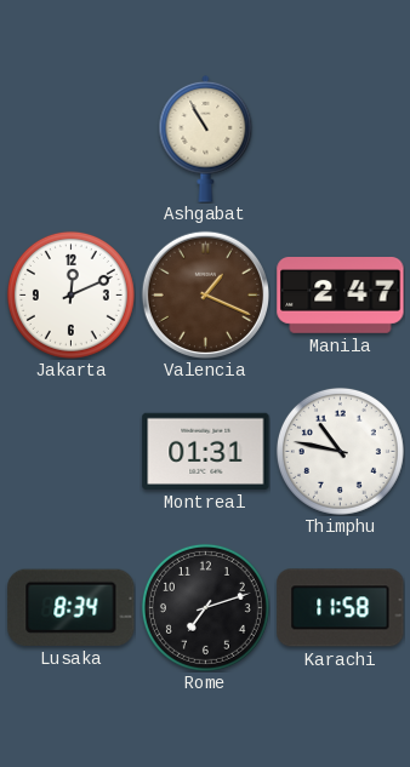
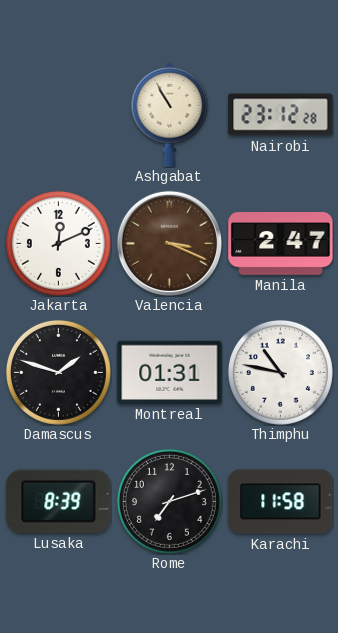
Nairobi: none -> 23:12 (281, 115)
Valencia: 1:19 -> 3:19 (169, 243)
Damascus: none -> 1:48 (58, 372)
Lusaka: 8:34 -> 8:39 (59, 501)
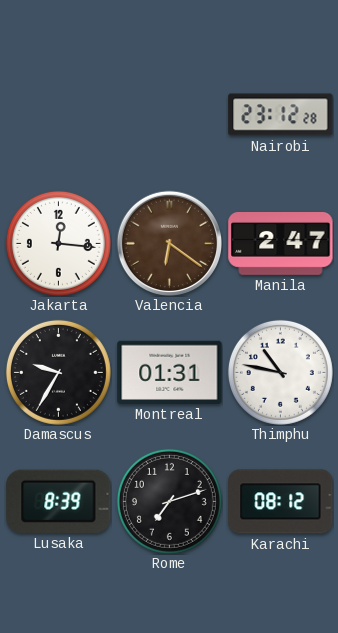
Ashgabat: 10:55 -> none (170, 114)
Jakarta: 12:11 -> 12:16 (58, 243)
Valencia: 3:19 -> 6:21 (169, 243)
Damascus: 1:48 -> 9:35 (58, 372)
Karachi: 11:58 -> 08:12 (281, 502)
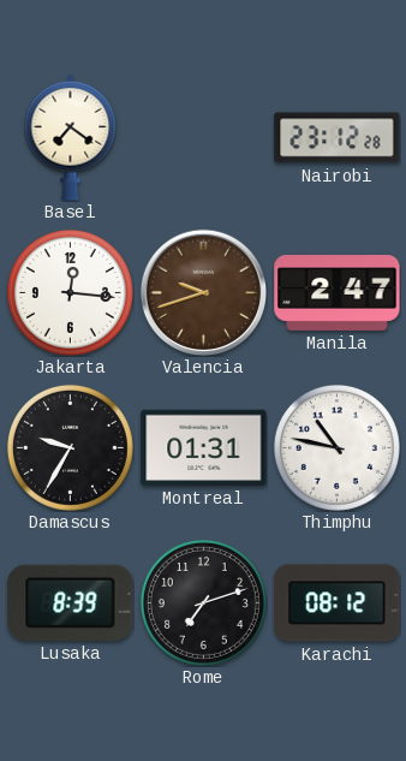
Basel: none -> 7:21 (71, 137)
Valencia: 6:21 -> 9:42 (203, 292)
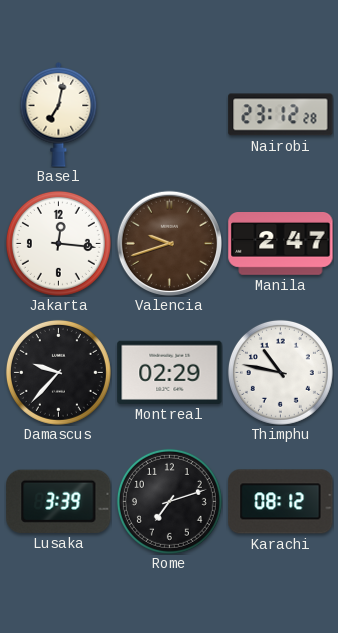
Basel: 7:21 -> 7:02 (59, 114)
Damascus: 9:35 -> 9:37 (58, 372)
Montreal: 01:31 -> 02:29 (170, 372)
Lusaka: 8:39 -> 3:39 (59, 501)
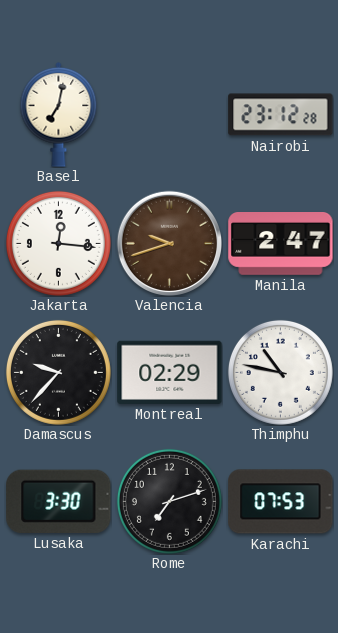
Lusaka: 3:39 -> 3:30 (59, 501)
Karachi: 08:12 -> 07:53 (281, 502)
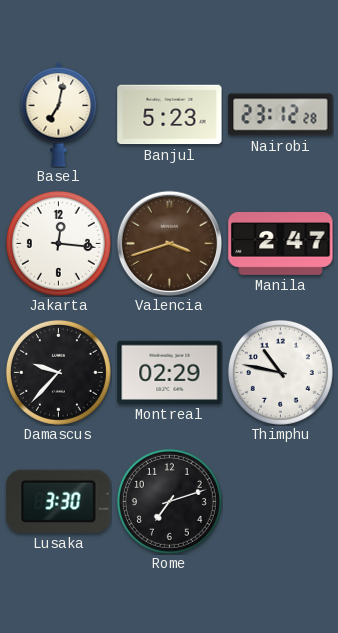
Banjul: none -> 5:23 (170, 115)
Valencia: 9:42 -> 3:42 (169, 243)
Karachi: 07:53 -> none (281, 502)
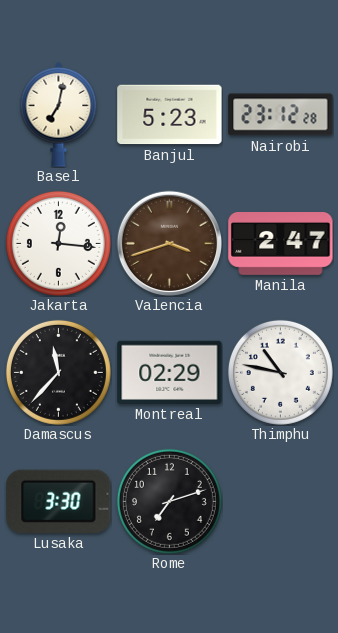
Damascus: 9:37 -> 11:37 (58, 372)
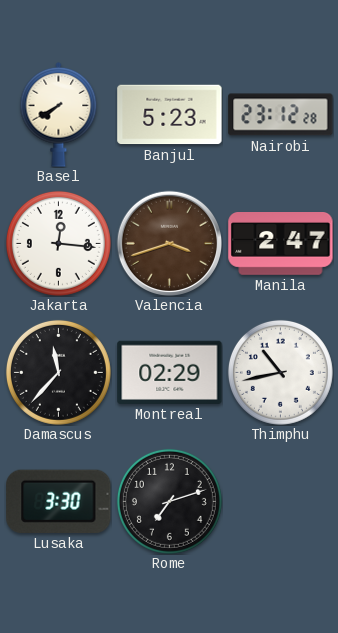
Basel: 7:02 -> 7:40 (59, 114)
Thimphu: 10:47 -> 10:43 (280, 372)
